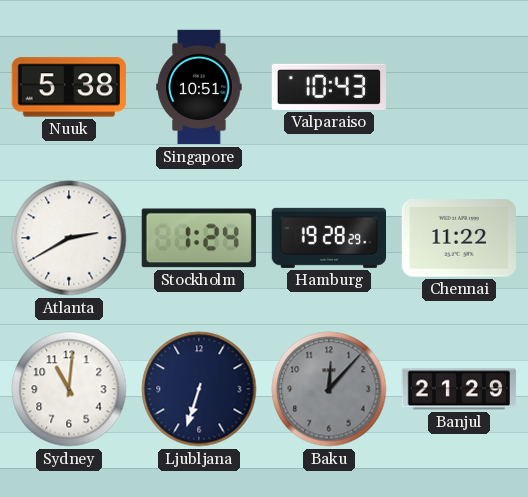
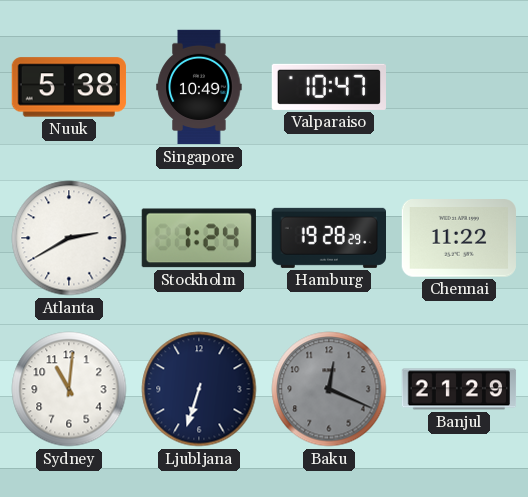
Singapore: 10:51 -> 10:49 (199, 87)
Valparaiso: 10:43 -> 10:47 (328, 87)
Baku: 12:07 -> 12:19 (329, 389)
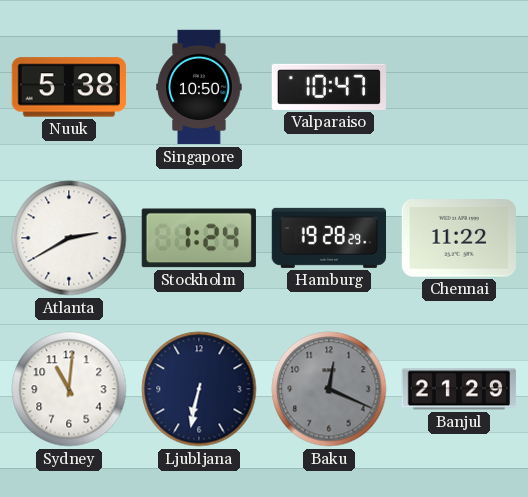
Singapore: 10:49 -> 10:50 (199, 87)
Ljubljana: 6:33 -> 6:32 (199, 389)
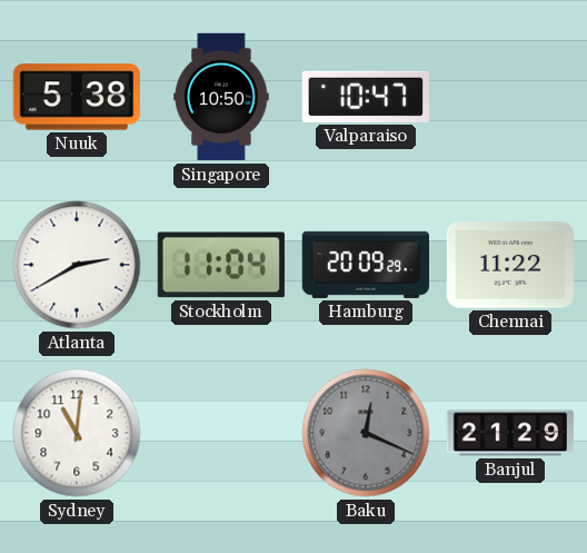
Stockholm: 1:24 -> 11:04 (221, 265)
Hamburg: 19:28 -> 20:09 (365, 265)
Ljubljana: 6:32 -> none (199, 389)
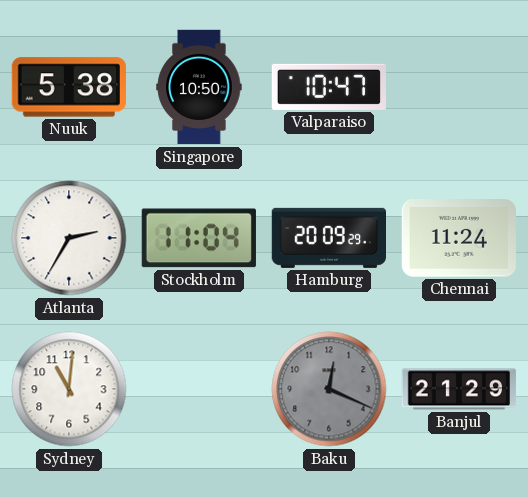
Atlanta: 2:40 -> 2:35 (69, 238)
Chennai: 11:22 -> 11:24 (459, 238)
